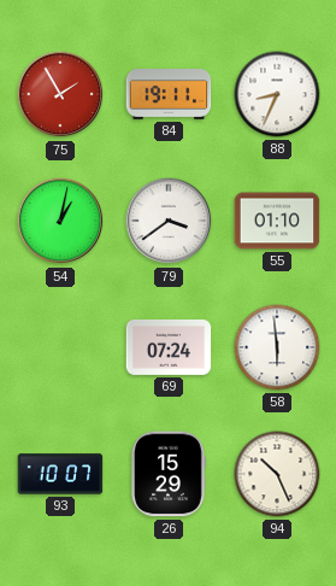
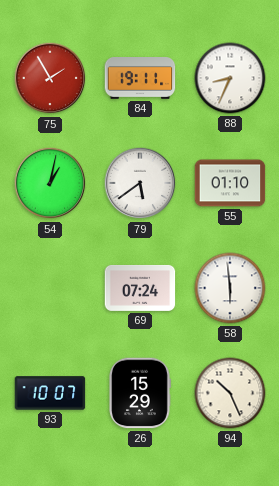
79: 3:39 -> 5:39 (140, 183)
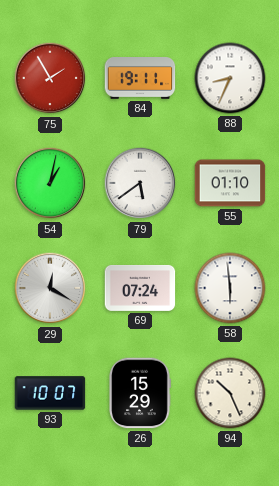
29: none -> 12:20 (50, 288)
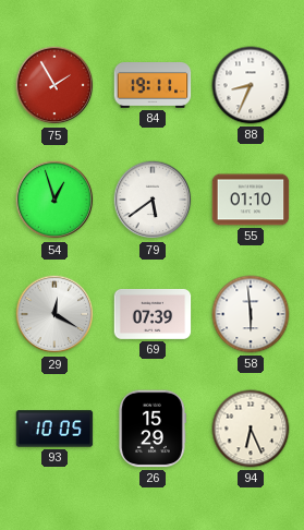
54: 1:02 -> 12:57 (54, 200)
69: 07:24 -> 07:39 (153, 314)
93: 10:07 -> 10:05 (54, 429)
94: 10:26 -> 6:26 (251, 429)
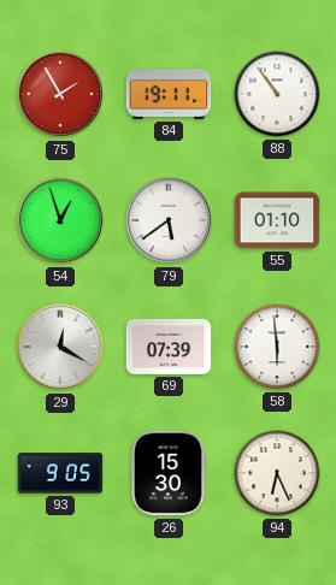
88: 8:34 -> 10:54 (277, 94)
93: 10:05 -> 9:05 (60, 473)
26: 15:29 -> 15:30 (169, 473)
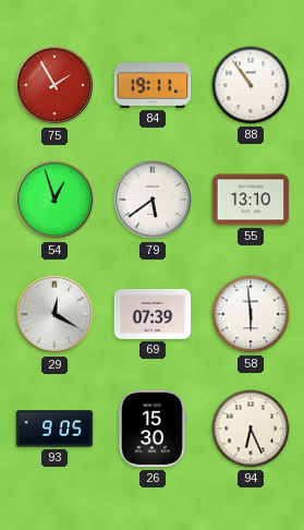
55: 01:10 -> 13:10 (251, 200)
